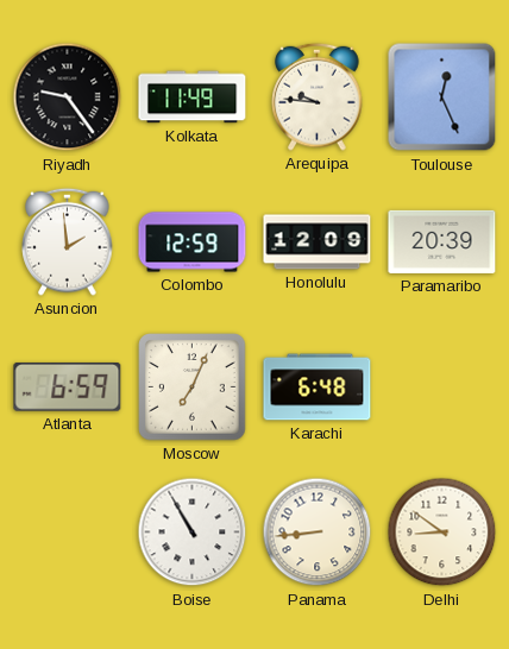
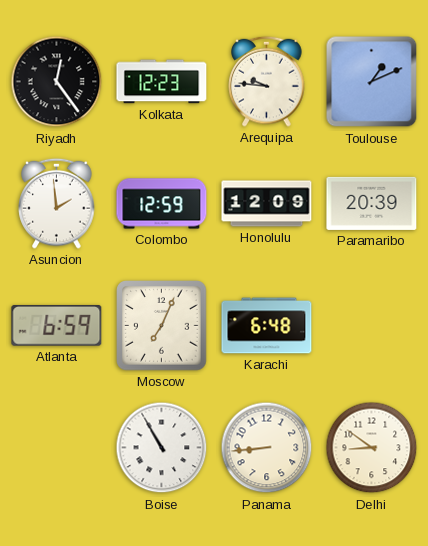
Riyadh: 9:24 -> 12:24 (57, 82)
Kolkata: 11:49 -> 12:23 (162, 82)
Toulouse: 12:26 -> 1:11 (372, 82)
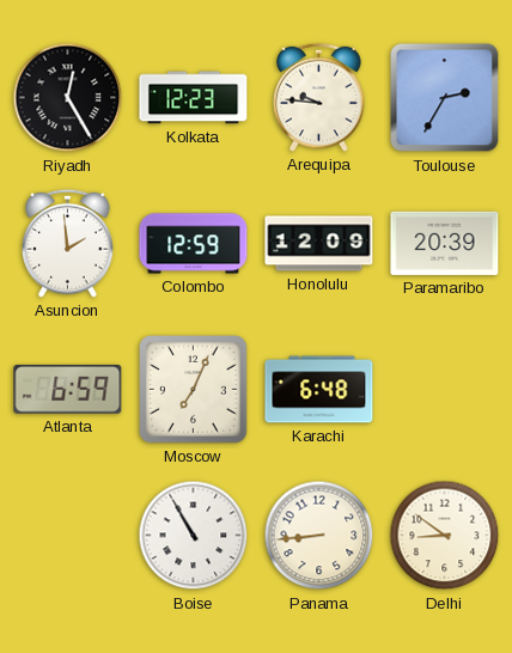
Riyadh: 12:24 -> 12:25 (68, 98)
Toulouse: 1:11 -> 2:35 (445, 98)
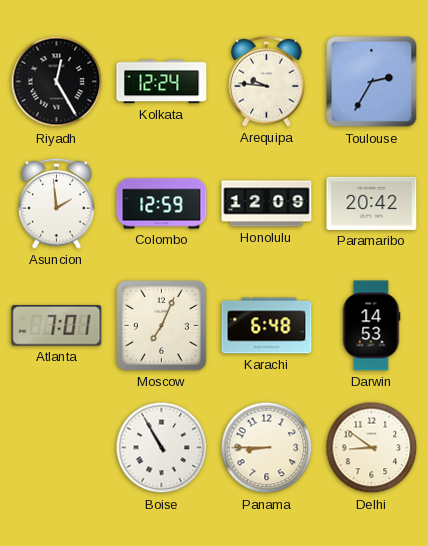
Kolkata: 12:23 -> 12:24 (162, 82)
Paramaribo: 20:39 -> 20:42 (372, 203)
Atlanta: 6:59 -> 7:01 (57, 326)
Darwin: none -> 14:53 (371, 326)
Panama: 8:44 -> 8:45 (267, 448)
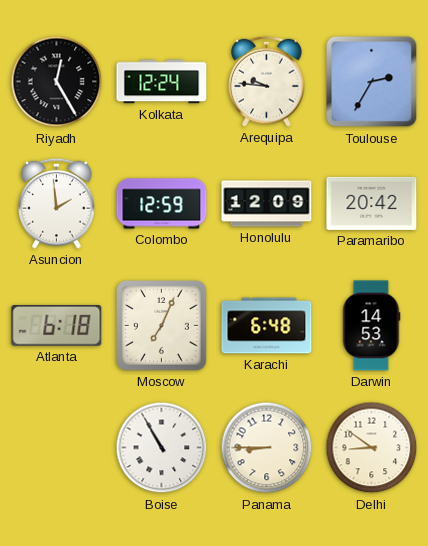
Atlanta: 7:01 -> 6:18 (57, 326)
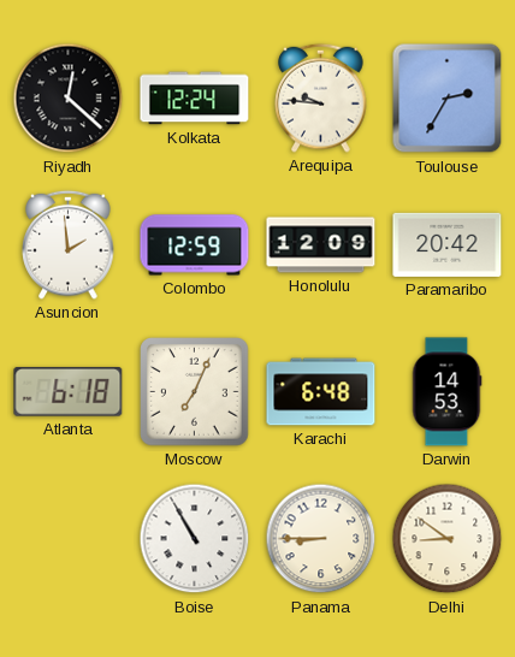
Riyadh: 12:25 -> 12:22 (69, 99)
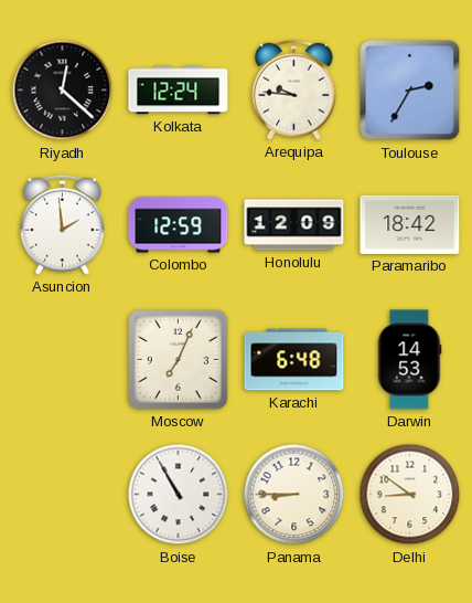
Paramaribo: 20:42 -> 18:42 (410, 224)
Atlanta: 6:18 -> none (69, 392)
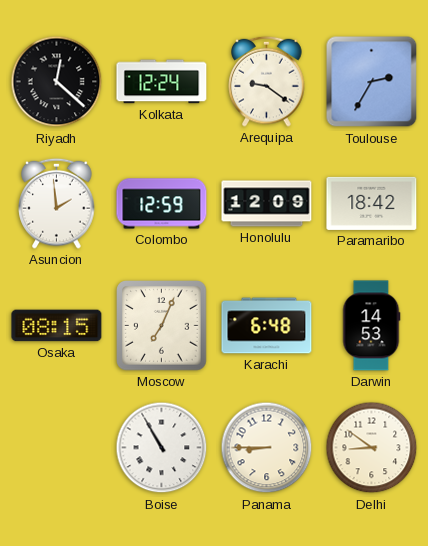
Arequipa: 9:46 -> 9:21 (267, 81)
Osaka: none -> 08:15 (57, 326)
